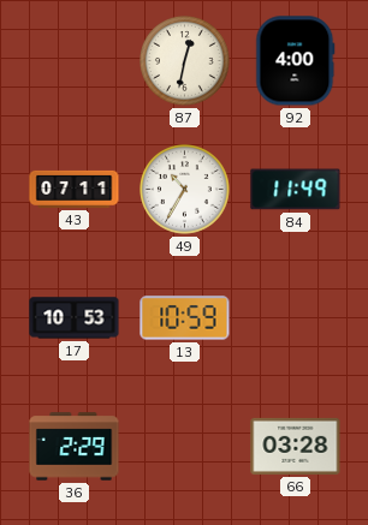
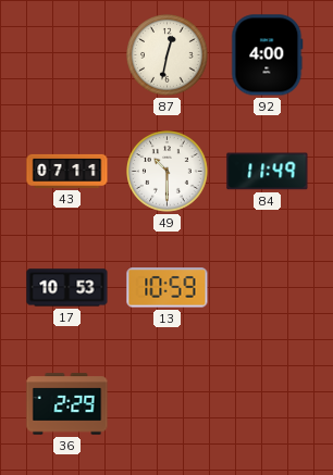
49: 10:35 -> 10:30 (168, 172)
66: 03:28 -> none (296, 446)
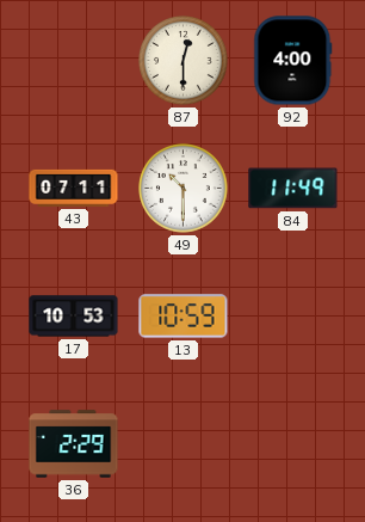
87: 12:32 -> 12:30 (184, 61)
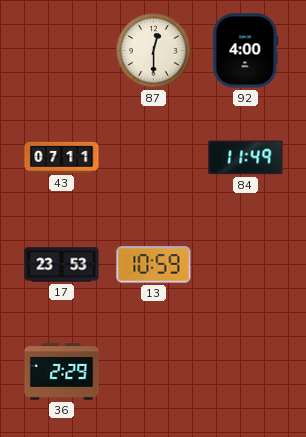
49: 10:30 -> none (184, 189)
17: 10:53 -> 23:53 (62, 265)
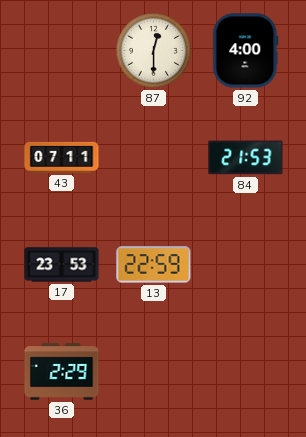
84: 11:49 -> 21:53 (246, 158)
13: 10:59 -> 22:59 (154, 265)
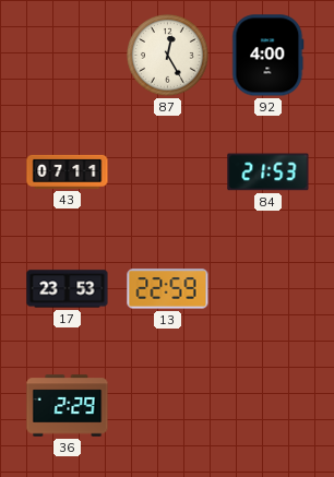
87: 12:30 -> 12:25 (168, 56)
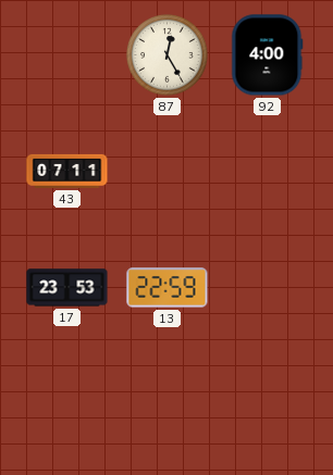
84: 21:53 -> none (269, 172)
36: 2:29 -> none (68, 406)
